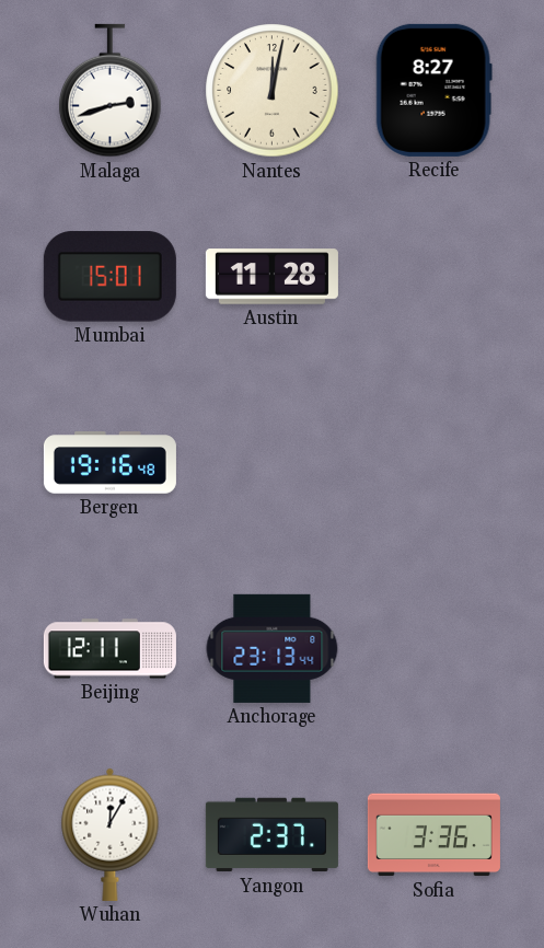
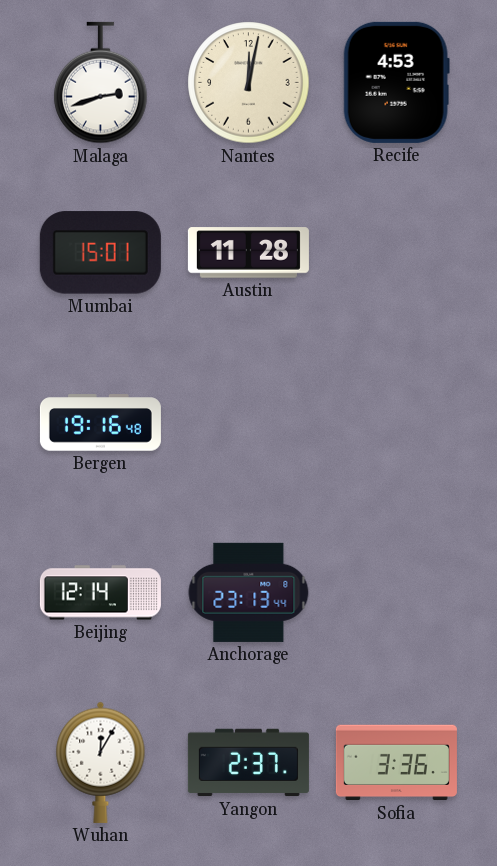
Recife: 8:27 -> 4:53 (396, 82)
Beijing: 12:11 -> 12:14 (100, 593)
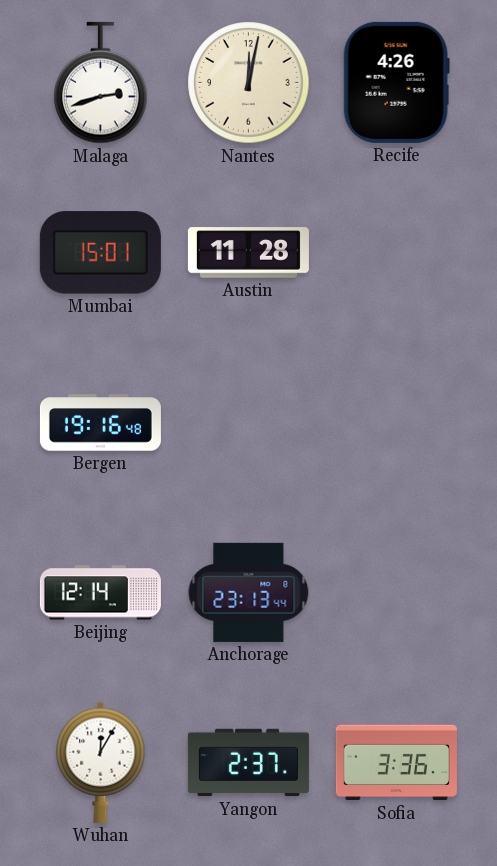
Recife: 4:53 -> 4:26 (396, 82)
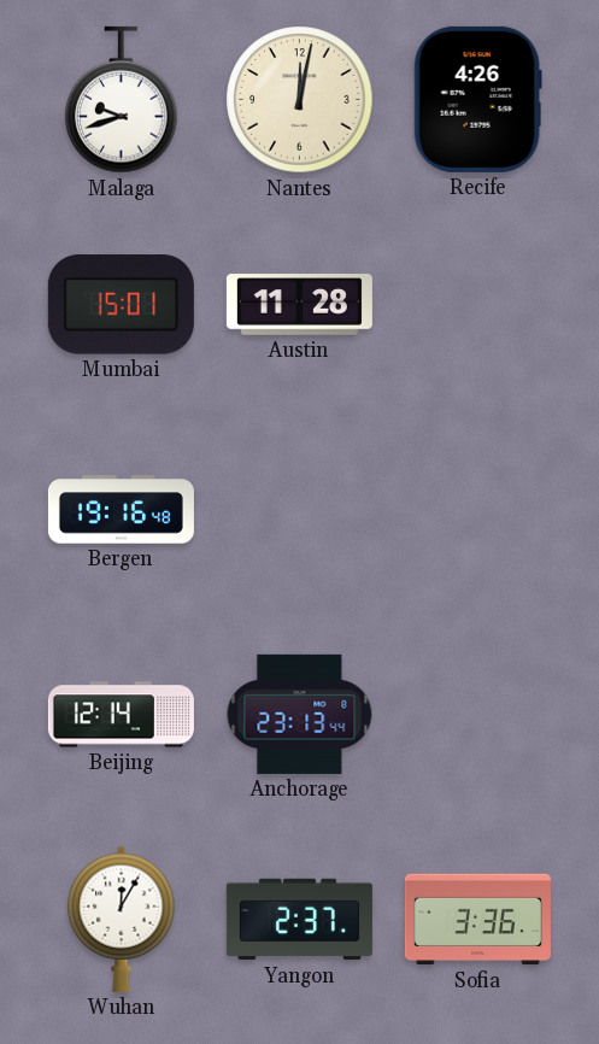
Malaga: 2:42 -> 9:42 (122, 100)
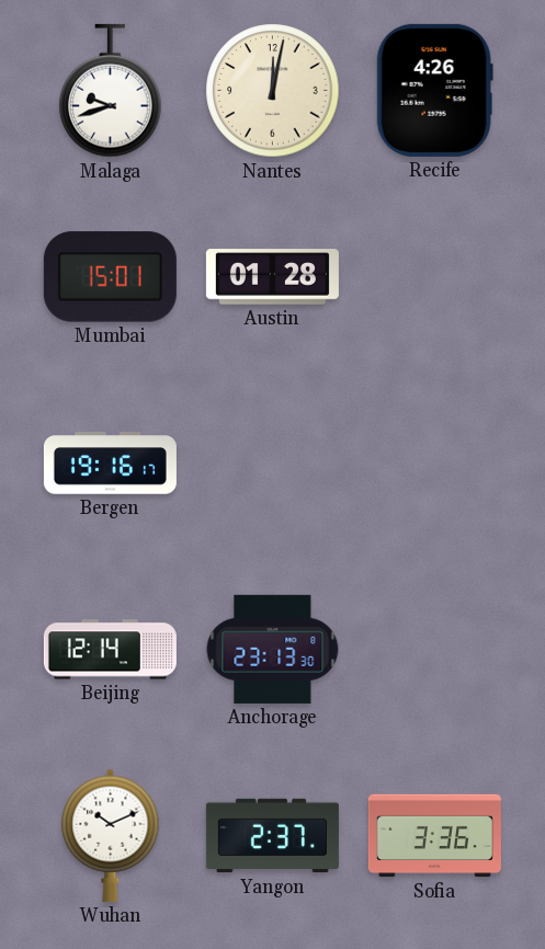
Austin: 11:28 -> 01:28 (272, 277)
Bergen: 19:16:48 -> 19:16:17 (110, 464)
Anchorage: 23:13:44 -> 23:13:30 (273, 649)
Wuhan: 12:05 -> 10:11 (111, 835)
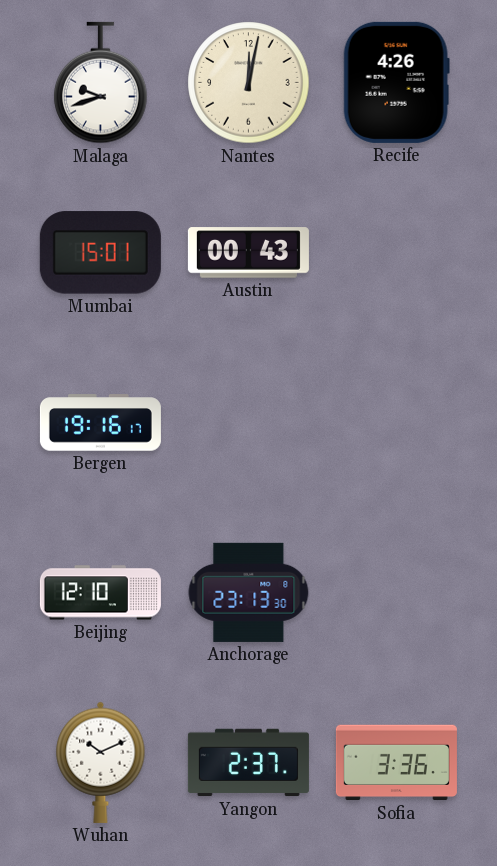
Austin: 01:28 -> 00:43 (248, 253)
Beijing: 12:14 -> 12:10 (100, 593)
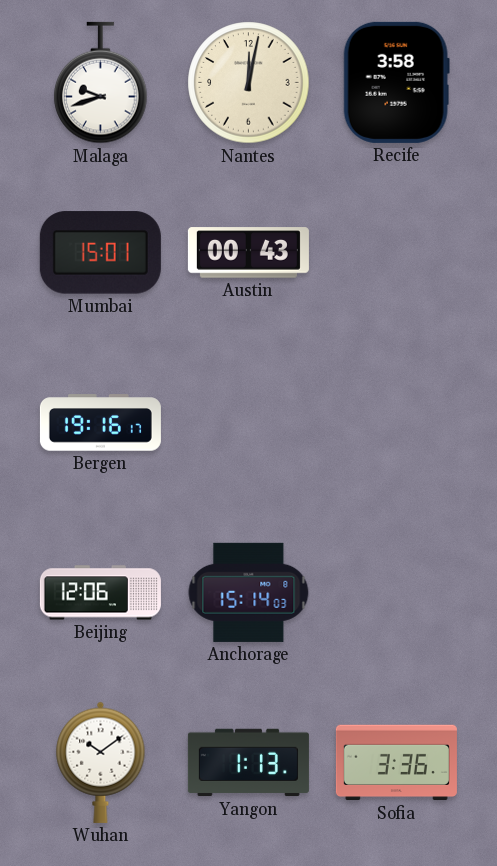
Recife: 4:26 -> 3:58 (396, 82)
Beijing: 12:10 -> 12:06 (100, 593)
Anchorage: 23:13 -> 15:14 (249, 592)
Wuhan: 10:11 -> 10:09 (101, 762)
Yangon: 2:37 -> 1:13 (248, 763)
